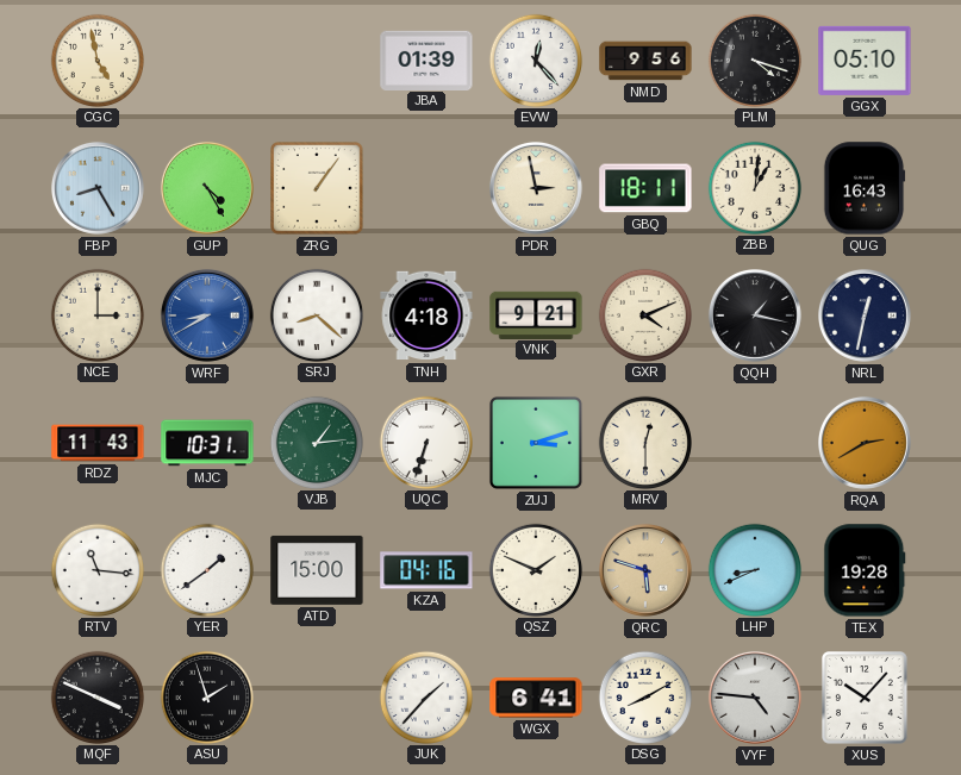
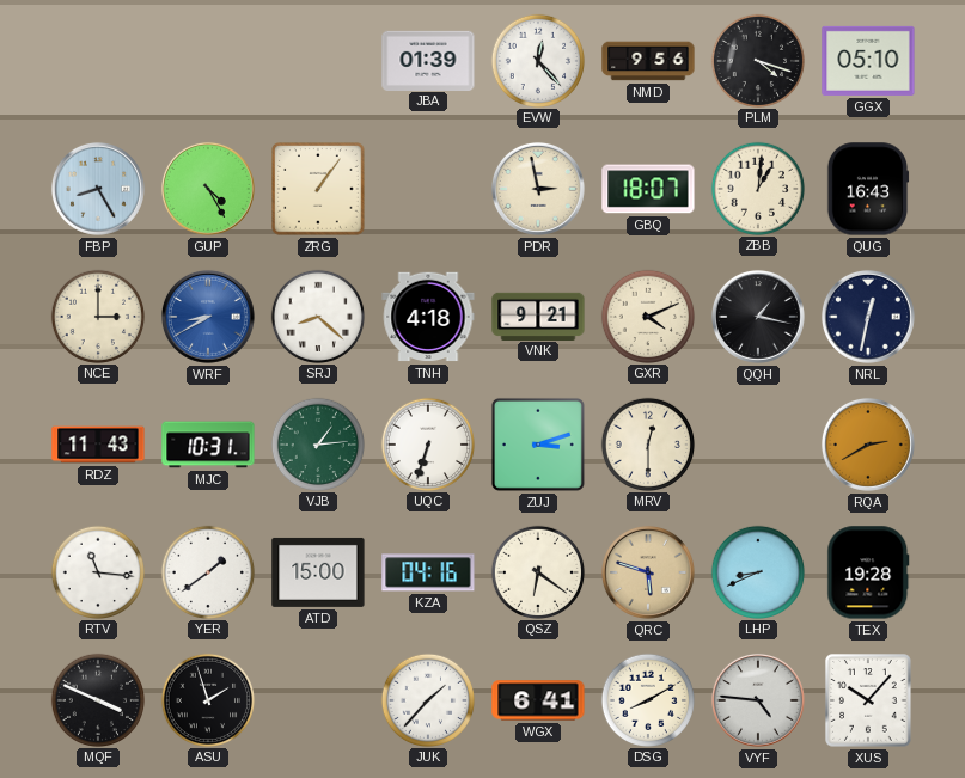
CGC: 4:58 -> none (96, 60)
GBQ: 18:11 -> 18:07 (648, 189)
QSZ: 1:49 -> 6:21 (537, 571)
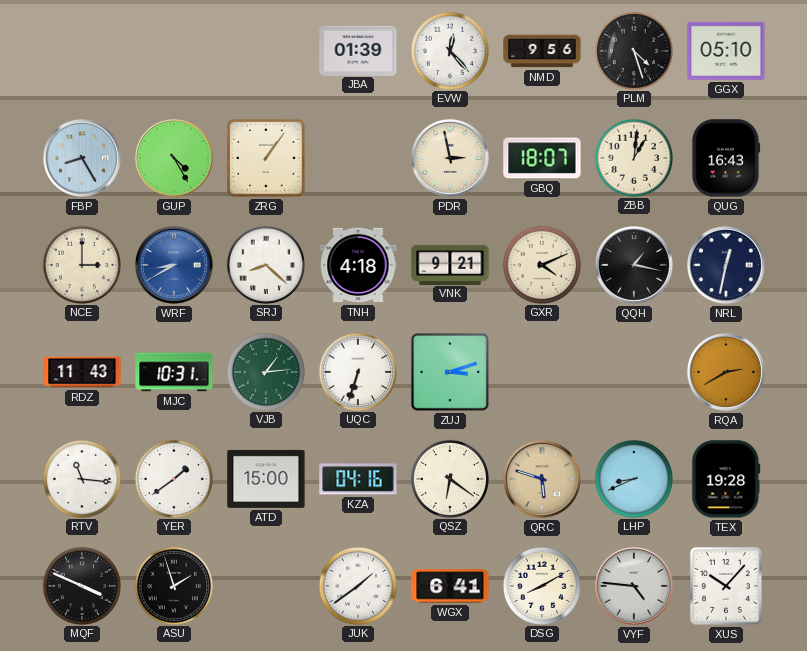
PLM: 4:18 -> 4:27 (633, 50)
MRV: 12:30 -> none (647, 443)
JUK: 1:37 -> 1:39 (357, 585)
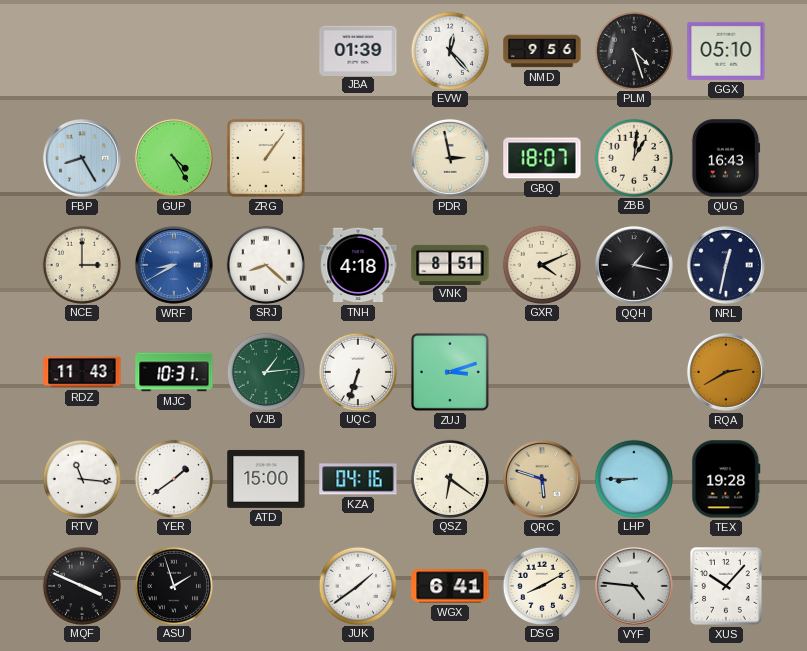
VNK: 9:21 -> 8:51 (450, 264)
LHP: 8:41 -> 8:45 (633, 478)
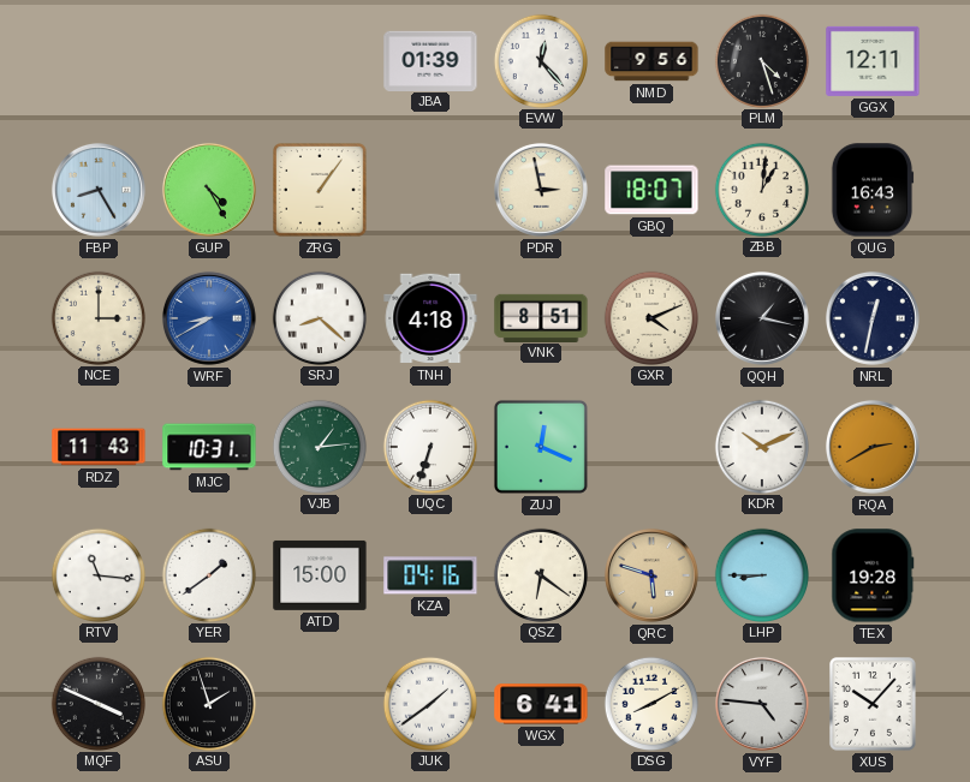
GGX: 05:10 -> 12:11 (873, 61)
ZUJ: 3:12 -> 12:19 (541, 447)
KDR: none -> 10:11 (761, 446)
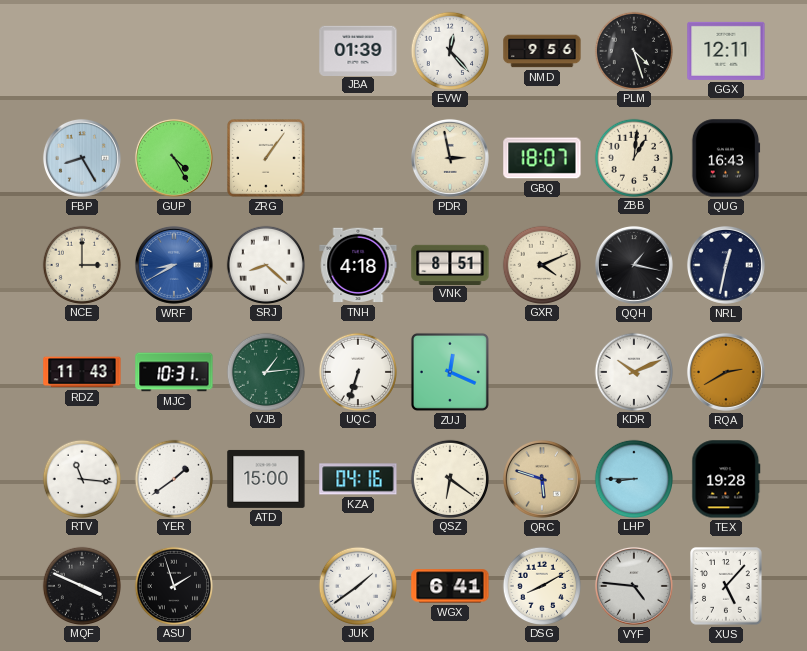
XUS: 10:07 -> 5:07 (726, 586)
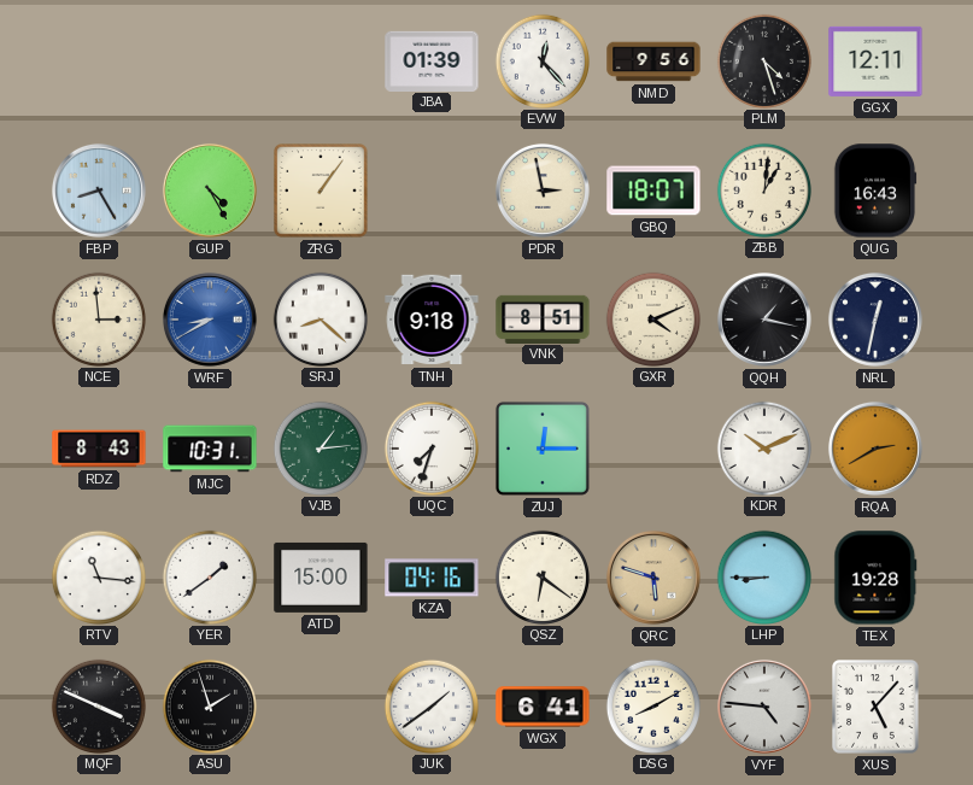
NCE: 3:00 -> 2:59 (98, 318)
TNH: 4:18 -> 9:18 (432, 320)
RDZ: 11:43 -> 8:43 (99, 449)
UQC: 6:33 -> 7:33 (430, 447)
ZUJ: 12:19 -> 12:15 (543, 449)
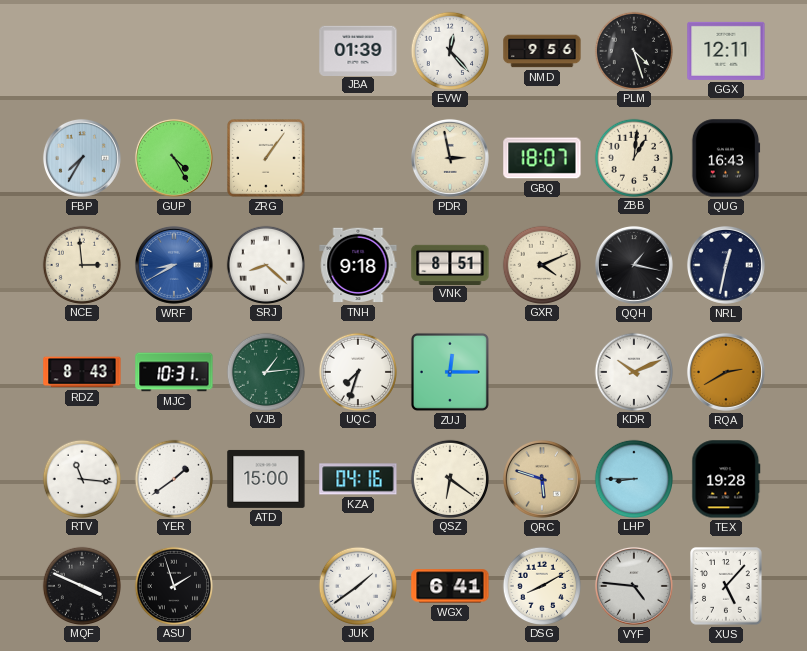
FBP: 8:25 -> 7:35 (82, 158)
